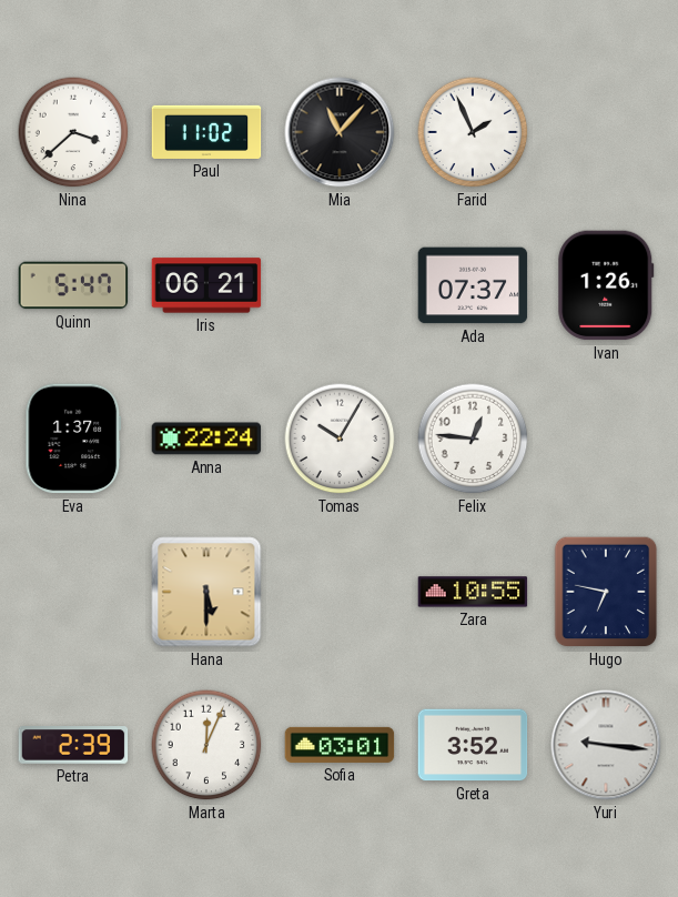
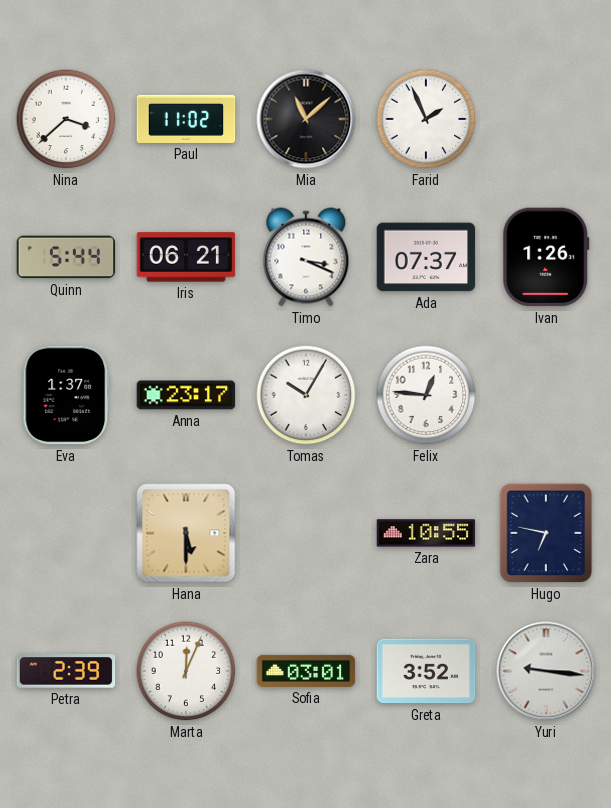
Mia: 11:07 -> 11:08 (306, 119)
Quinn: 5:47 -> 5:44 (66, 257)
Timo: none -> 3:19 (306, 257)
Anna: 22:24 -> 23:17 (186, 395)
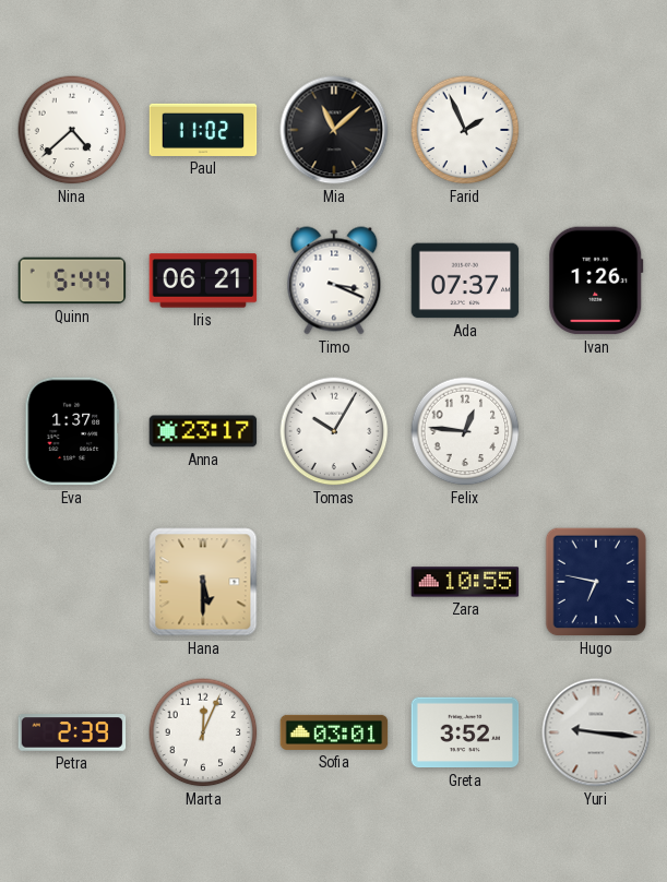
Nina: 3:38 -> 4:38 (72, 130)
